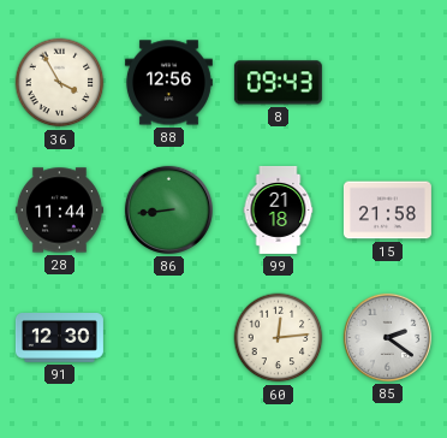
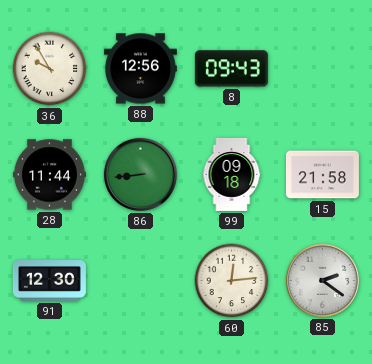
36: 3:55 -> 9:55 (50, 69)
99: 21:18 -> 09:18 (232, 174)
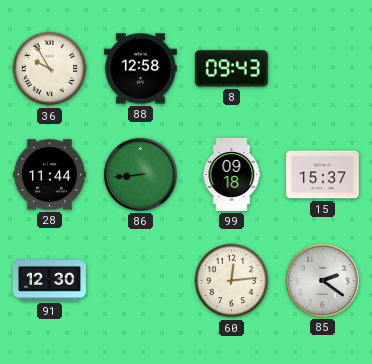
88: 12:56 -> 12:58 (140, 69)
15: 21:58 -> 15:37 (322, 175)
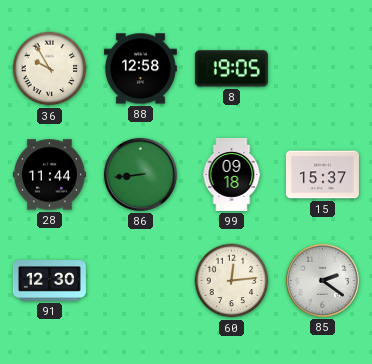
8: 09:43 -> 19:05 (231, 69)
